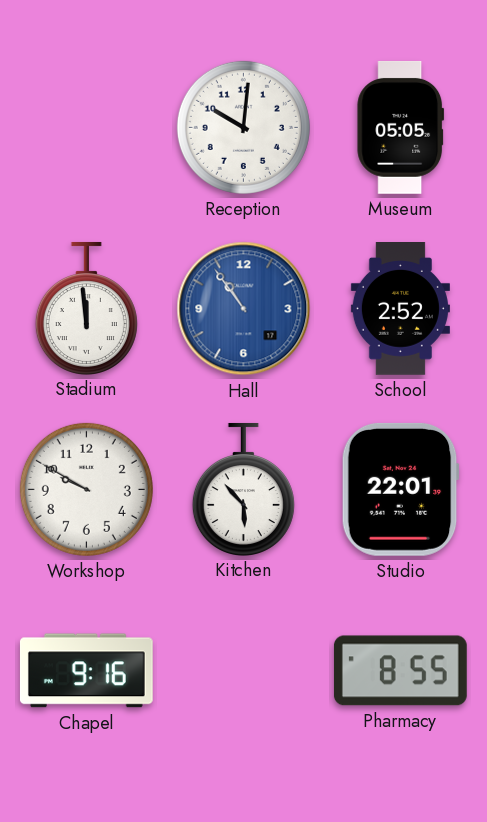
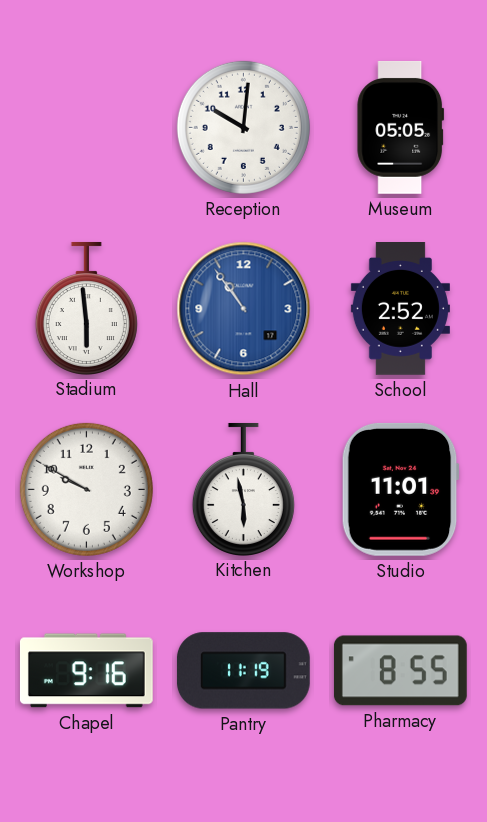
Stadium: 11:59 -> 5:59 (86, 308)
Kitchen: 5:53 -> 5:58 (243, 489)
Studio: 22:01 -> 11:01 (400, 489)
Pantry: none -> 11:19 (243, 671)
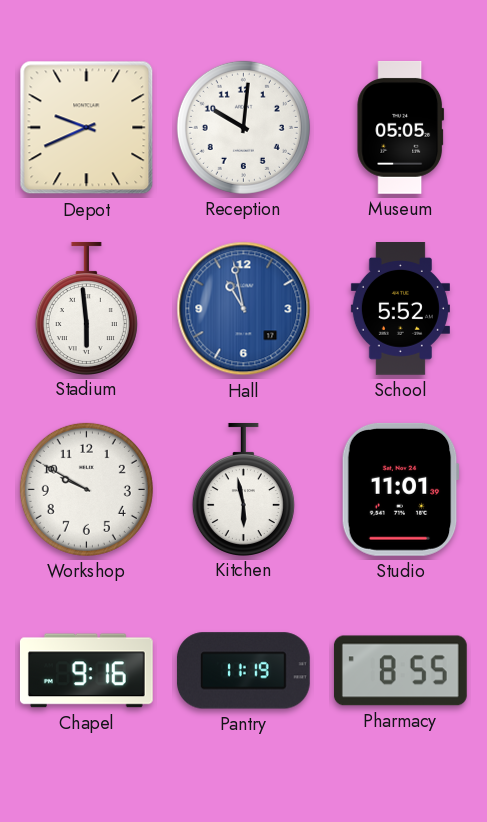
Depot: none -> 9:41 (87, 128)
Hall: 10:54 -> 10:58 (244, 309)
School: 2:52 -> 5:52 (400, 309)
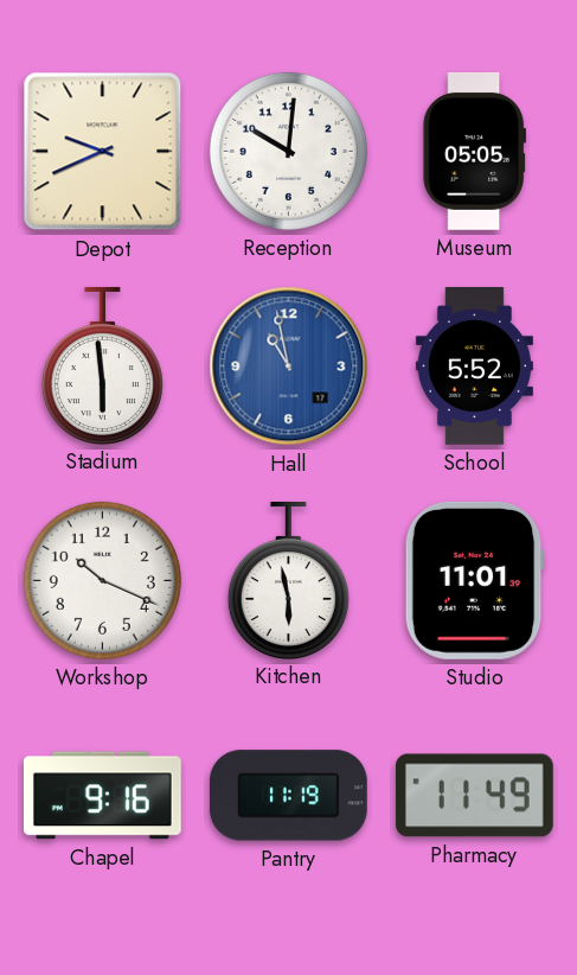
Workshop: 9:50 -> 10:19 (102, 580)
Pharmacy: 8:55 -> 11:49 (474, 796)
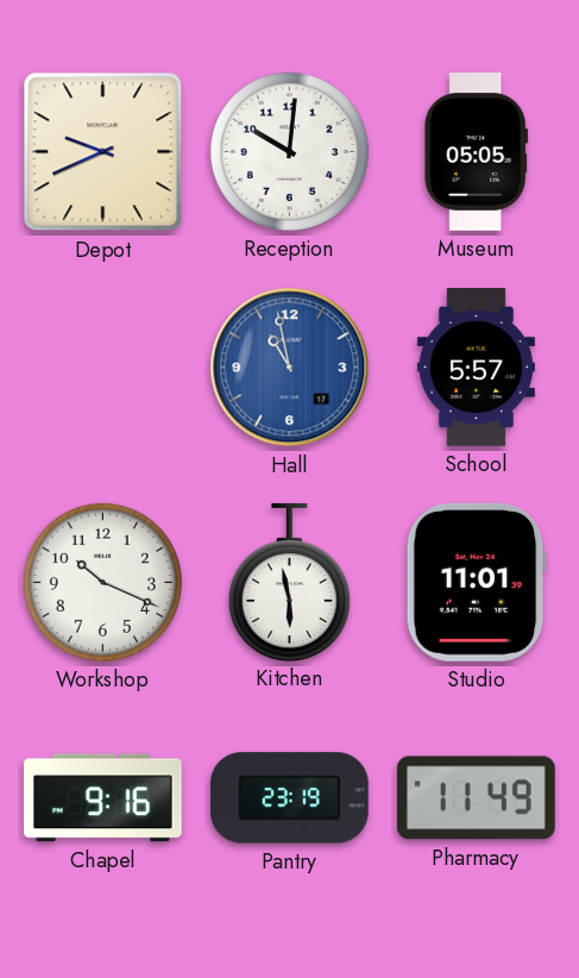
Stadium: 5:59 -> none (102, 365)
School: 5:52 -> 5:57 (476, 368)
Pantry: 11:19 -> 23:19 (289, 798)
